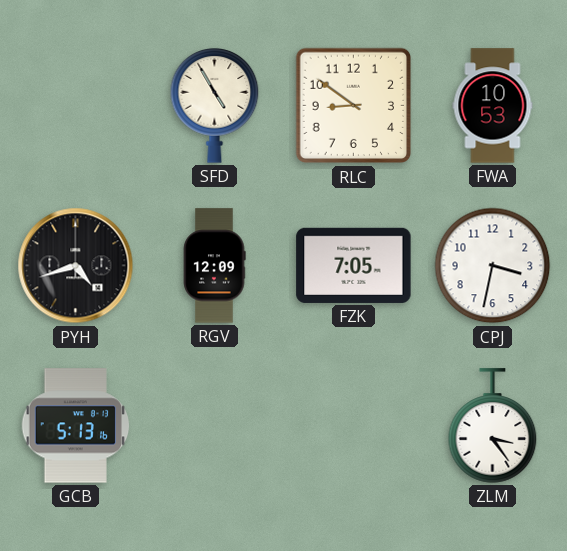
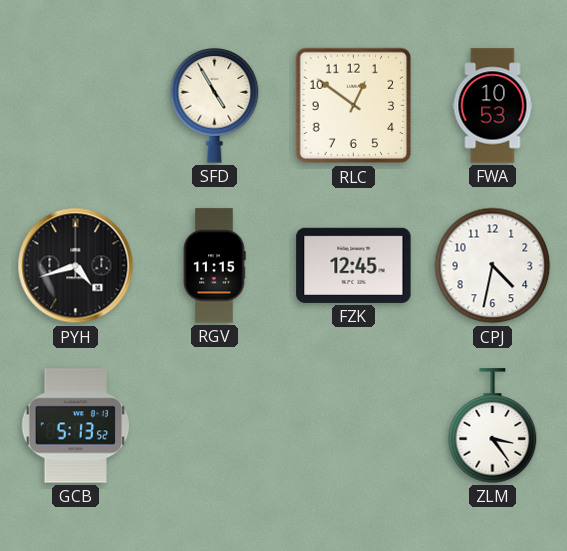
RLC: 8:51 -> 12:51 (354, 106)
RGV: 12:09 -> 11:15 (214, 266)
FZK: 7:05 -> 12:45 (354, 265)
CPJ: 3:32 -> 4:32 (493, 266)
GCB: 5:13:16 -> 5:13:52 (76, 426)
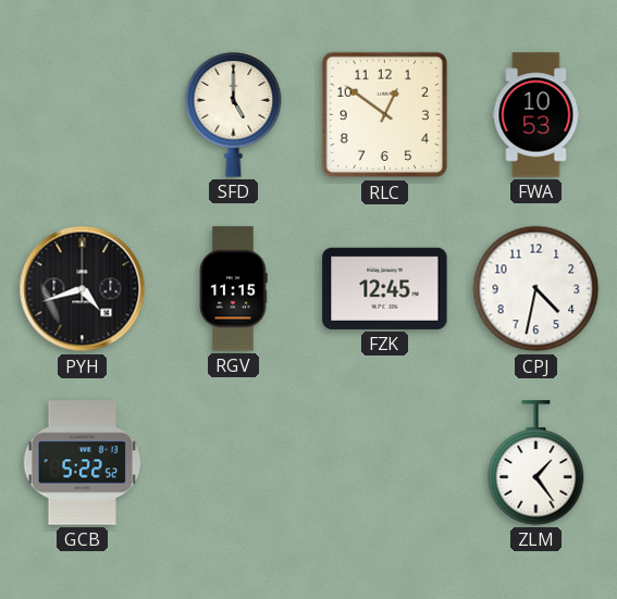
SFD: 4:55 -> 5:00 (234, 115)
GCB: 5:13 -> 5:22 (83, 463)
ZLM: 3:24 -> 1:24 (536, 463)
